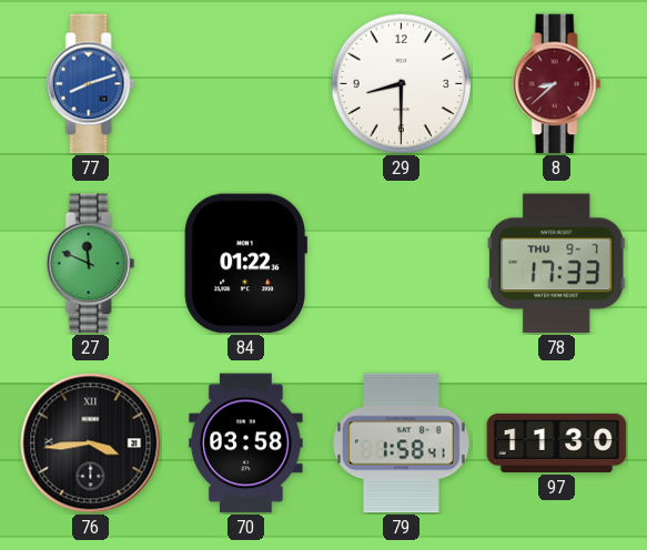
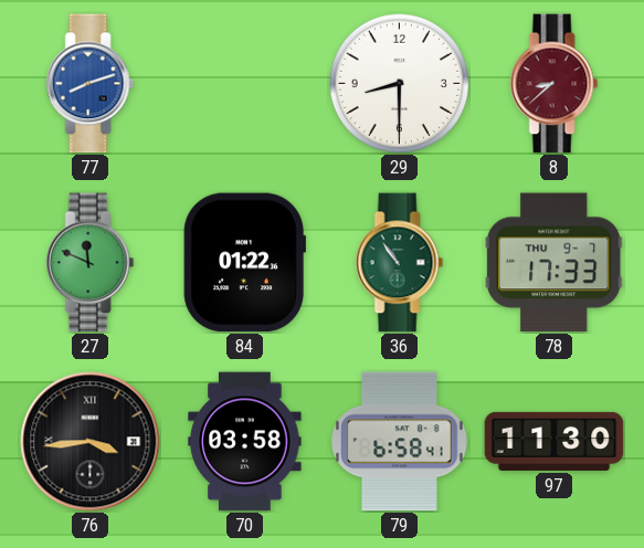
36: none -> 10:54 (400, 263)
79: 1:58 -> 6:58 (400, 442)
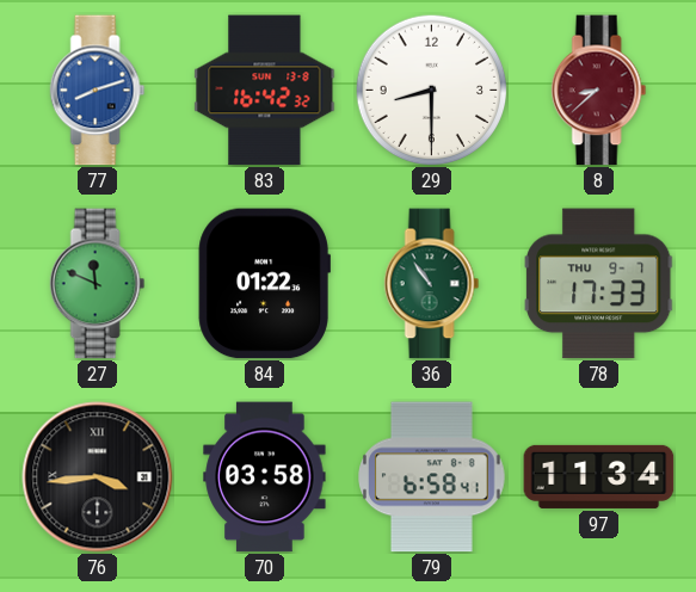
83: none -> 16:42 (265, 91)
97: 11:30 -> 11:34 (599, 476)
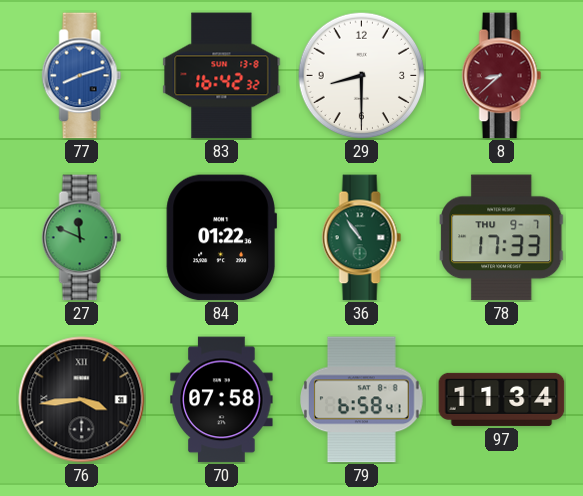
70: 03:58 -> 07:58 (222, 400)
